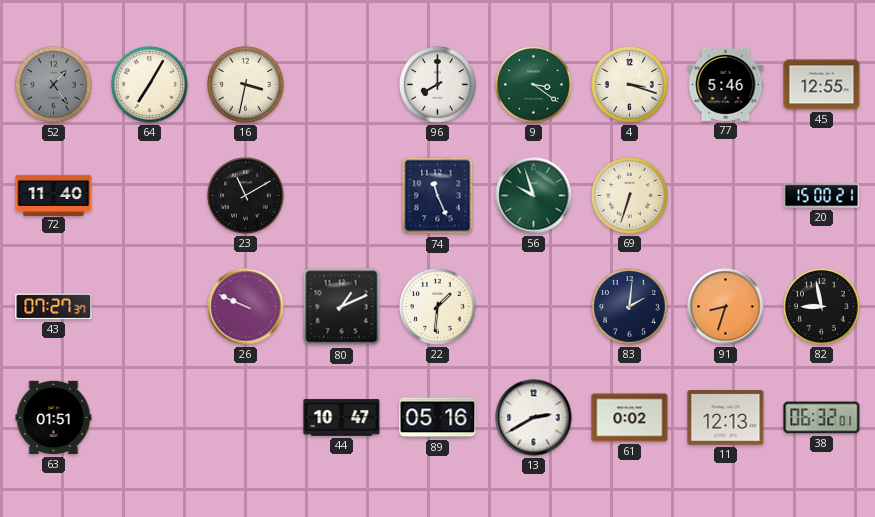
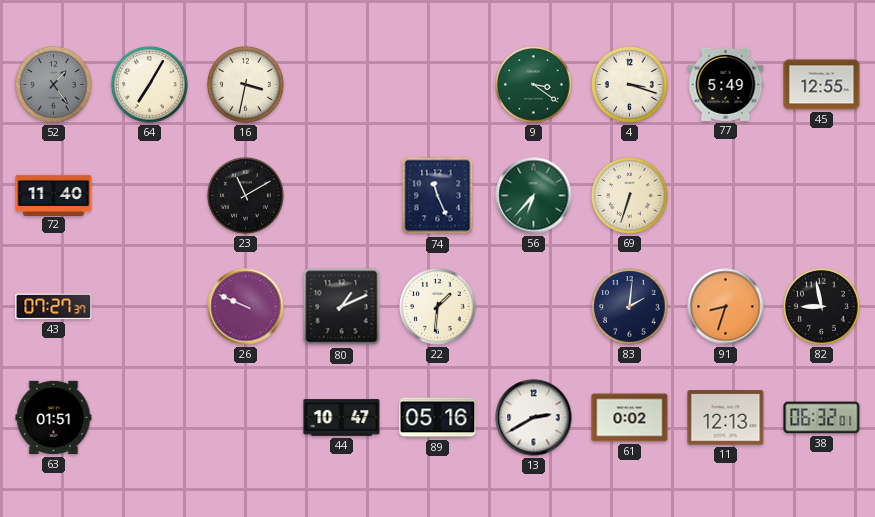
96: 8:00 -> none (438, 85)
77: 5:46 -> 5:49 (726, 84)
56: 9:57 -> 6:37 (534, 196)
20: 15:00 -> none (822, 196)
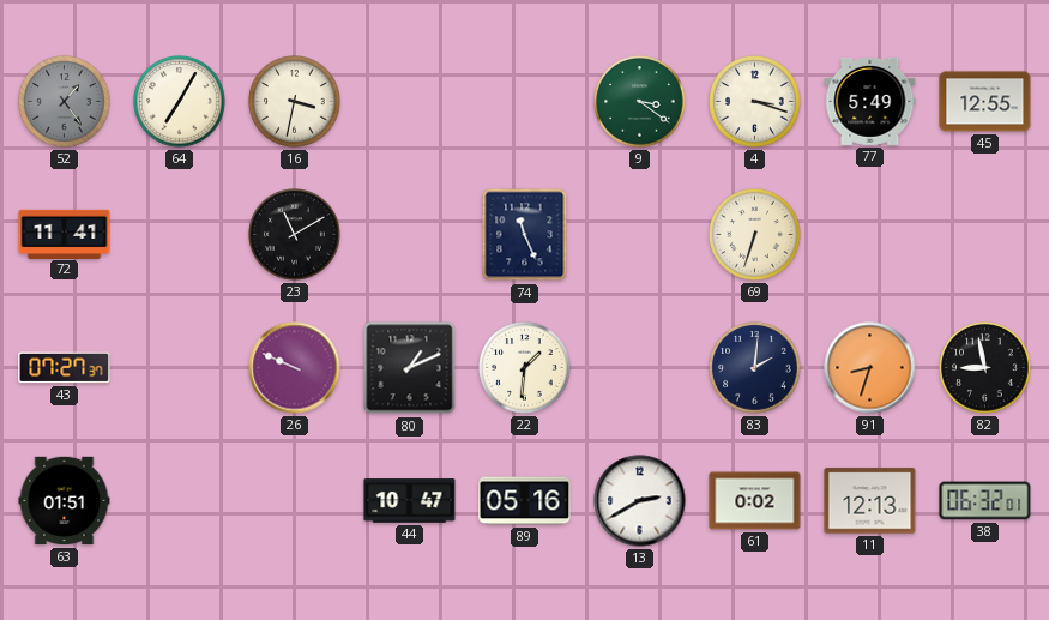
72: 11:40 -> 11:41 (65, 234)
56: 6:37 -> none (534, 196)
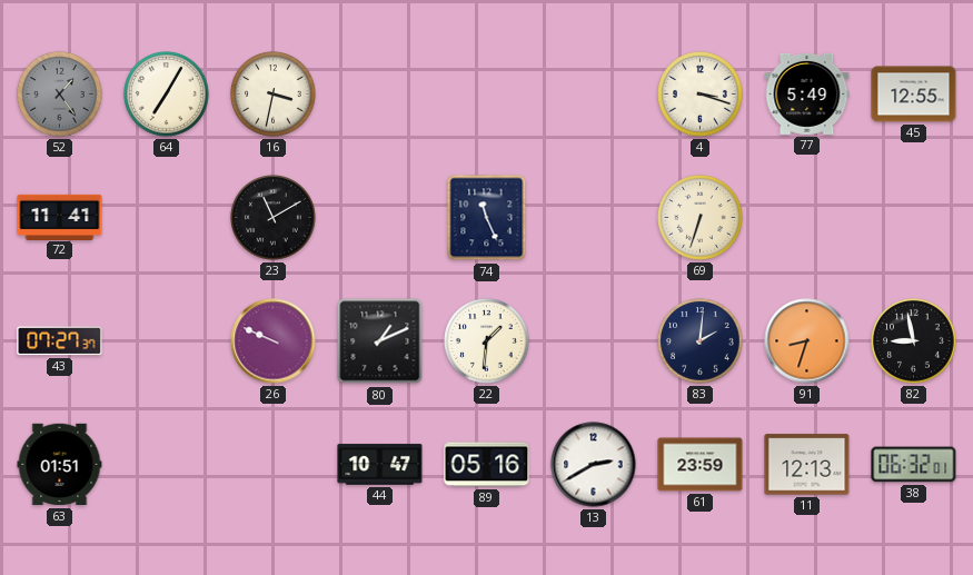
9: 3:21 -> none (640, 102)
61: 0:02 -> 23:59 (701, 465)
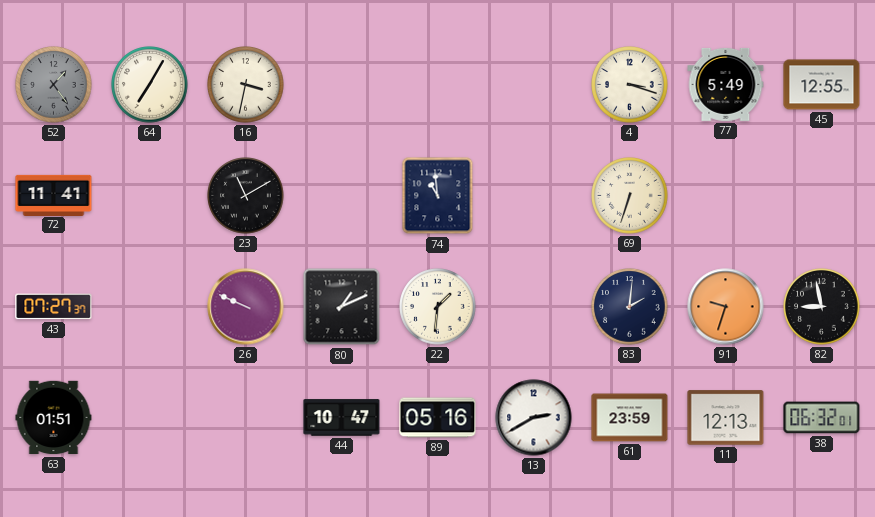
74: 11:26 -> 10:59 (438, 196)
91: 8:33 -> 9:33 (726, 307)
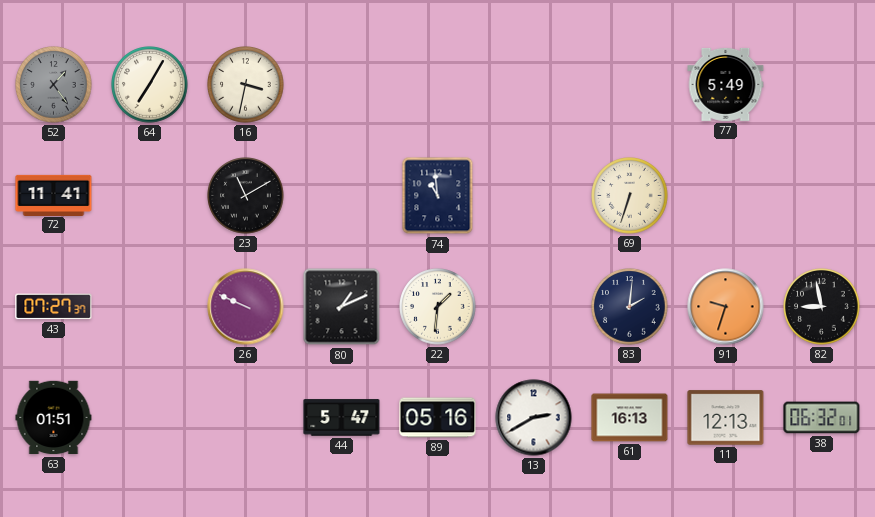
4: 3:18 -> none (630, 85)
45: 12:55 -> none (822, 85)
44: 10:47 -> 5:47 (342, 418)
61: 23:59 -> 16:13 (630, 418)
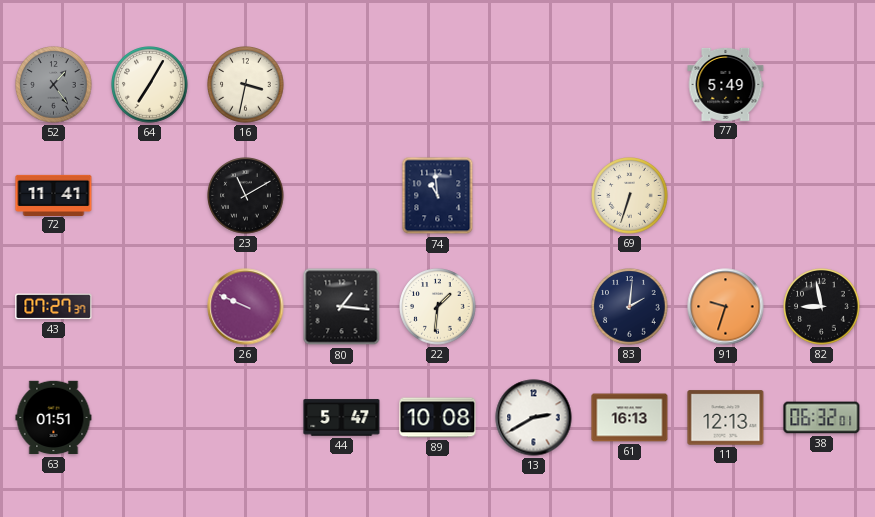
80: 1:11 -> 1:16 (342, 307)
89: 05:16 -> 10:08 (438, 418)
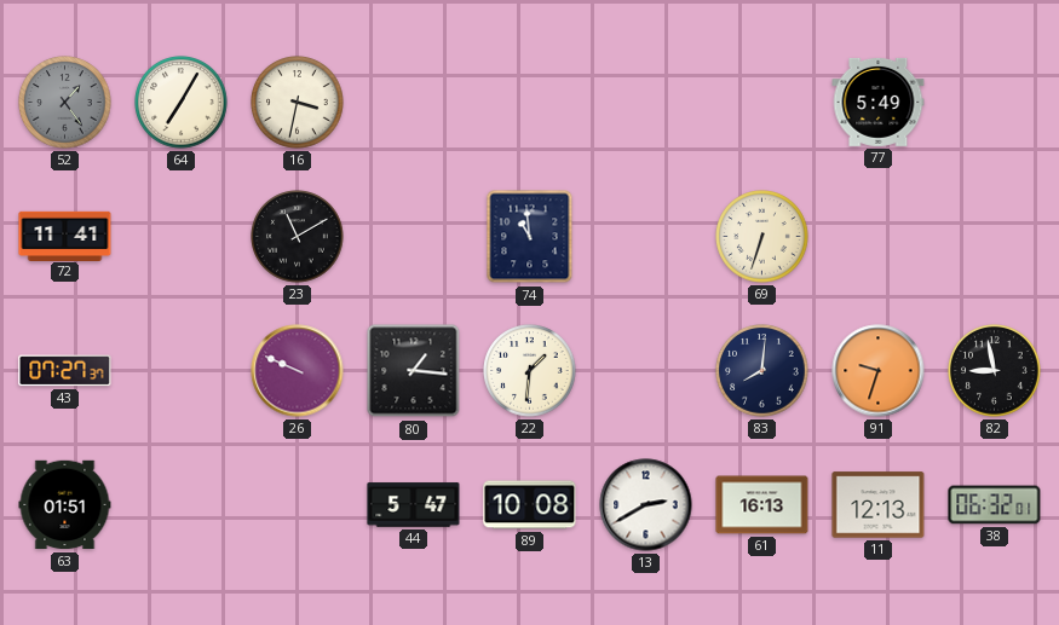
83: 2:01 -> 8:01 (762, 371)
